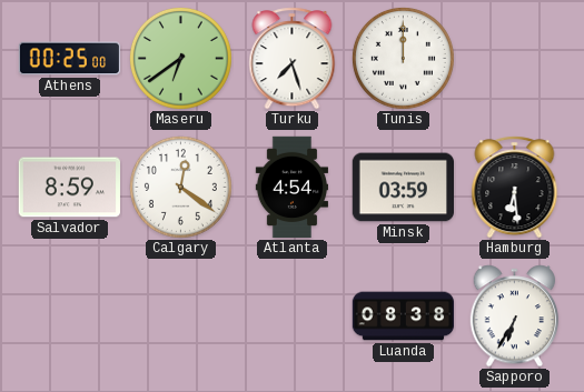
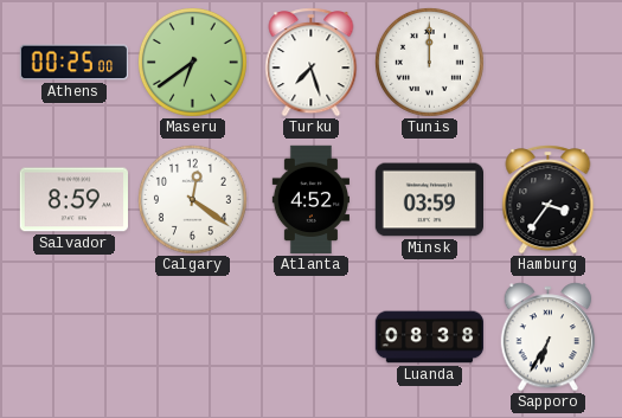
Atlanta: 4:54 -> 4:52 (310, 200)
Hamburg: 6:29 -> 3:36 (549, 200)
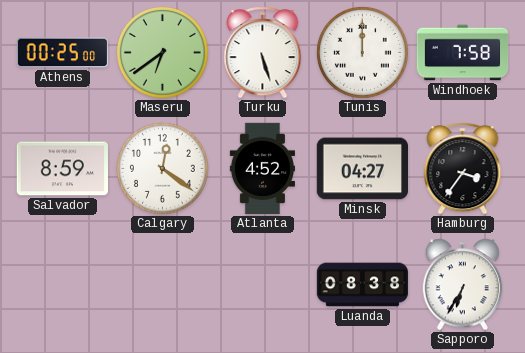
Turku: 7:27 -> 5:27 (263, 53)
Windhoek: none -> 7:58 (463, 53)
Minsk: 03:59 -> 04:27 (362, 169)
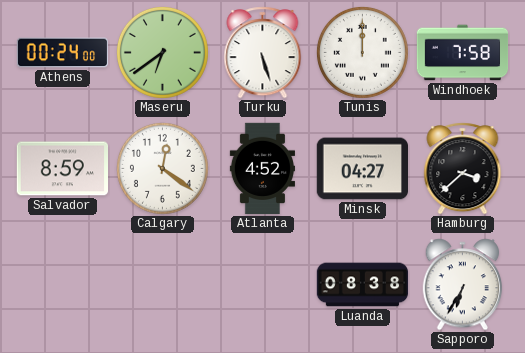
Athens: 00:25 -> 00:24 (63, 53)
Hamburg: 3:36 -> 3:38 (463, 169)
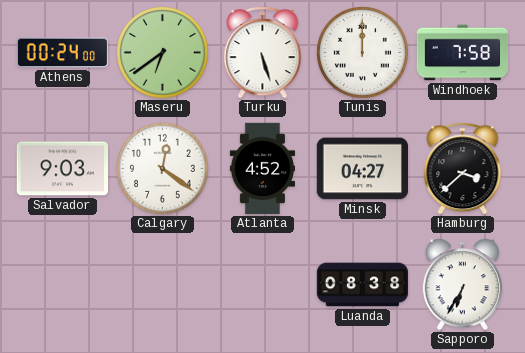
Salvador: 8:59 -> 9:03 (62, 169)
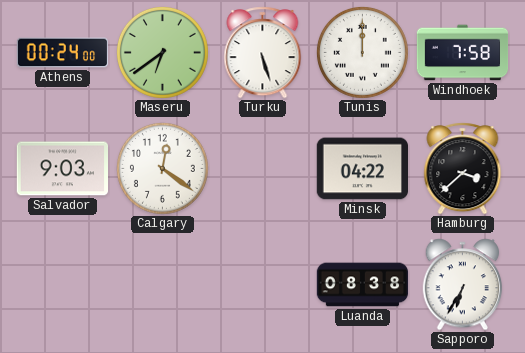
Atlanta: 4:52 -> none (262, 169)
Minsk: 04:27 -> 04:22 (362, 169)
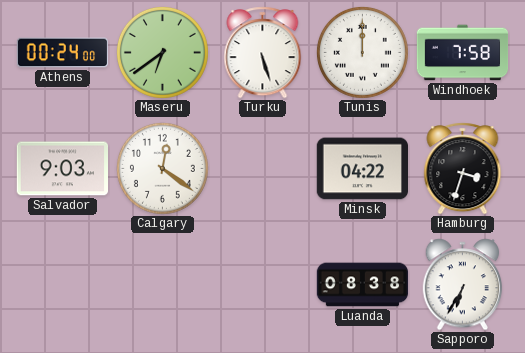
Hamburg: 3:38 -> 3:33 (463, 169)
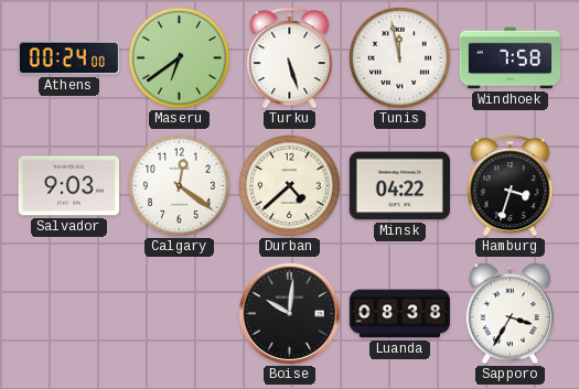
Tunis: 12:00 -> 11:58 (399, 57)
Durban: none -> 4:38 (289, 185)
Boise: none -> 10:01 (289, 313)
Sapporo: 6:35 -> 3:35 (511, 314)
